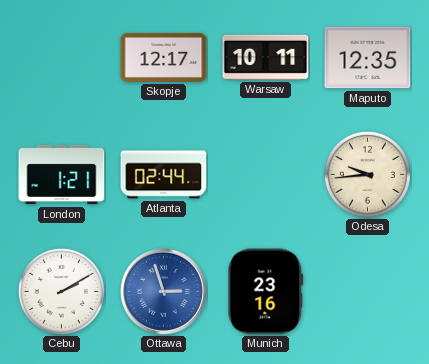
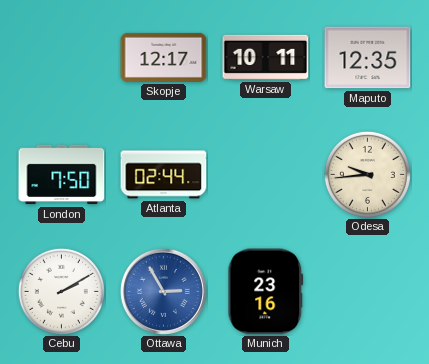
London: 1:21 -> 7:50 (62, 175)
Ottawa: 2:57 -> 2:55 (163, 291)
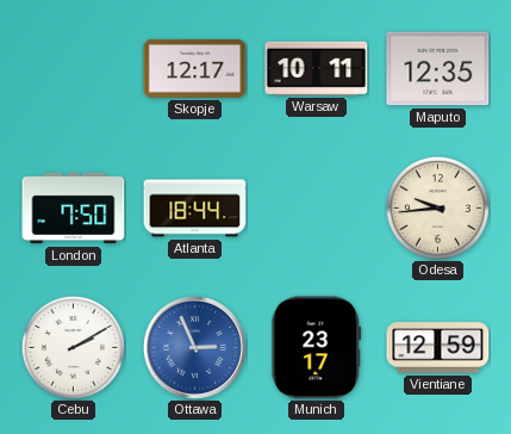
Atlanta: 02:44 -> 18:44 (195, 209)
Ottawa: 2:55 -> 2:56 (194, 347)
Munich: 23:16 -> 23:17 (317, 348)
Vientiane: none -> 12:59 (438, 348)
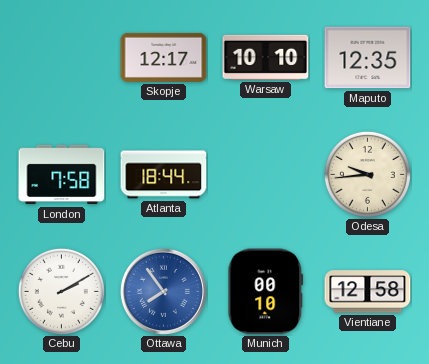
Warsaw: 10:11 -> 10:10 (266, 57)
London: 7:50 -> 7:58 (62, 175)
Ottawa: 2:56 -> 7:54 (163, 291)
Munich: 23:17 -> 00:10 (266, 292)
Vientiane: 12:59 -> 12:58 (368, 292)
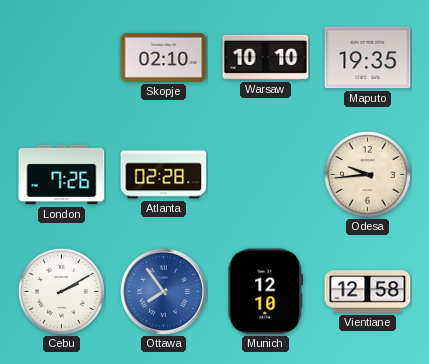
Skopje: 12:17 -> 02:10 (164, 57)
Maputo: 12:35 -> 19:35 (368, 58)
London: 7:58 -> 7:26 (62, 175)
Atlanta: 18:44 -> 02:28 (164, 175)
Munich: 00:10 -> 12:10 (266, 292)
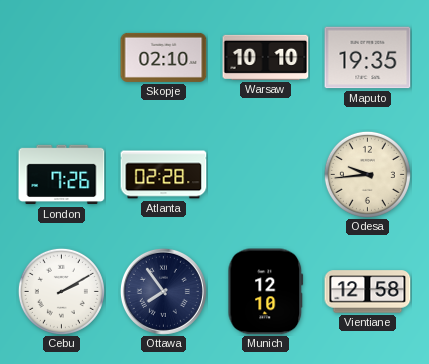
Ottawa dial: blue -> navy (163, 291)
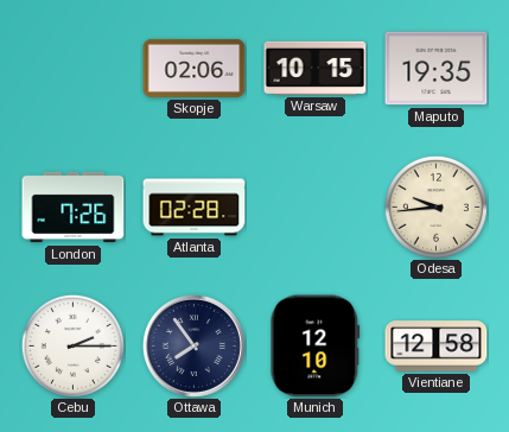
Skopje: 02:10 -> 02:06 (195, 68)
Warsaw: 10:10 -> 10:15 (316, 68)
Cebu: 2:10 -> 2:15 (72, 345)
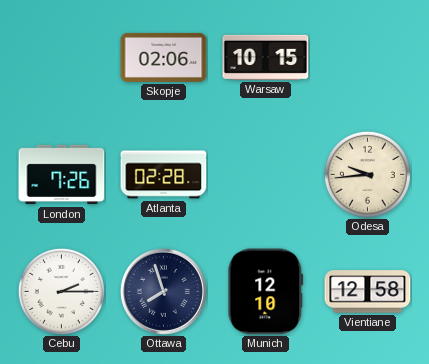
Maputo: 19:35 -> none (437, 69)
Ottawa: 7:54 -> 7:57 (163, 291)
